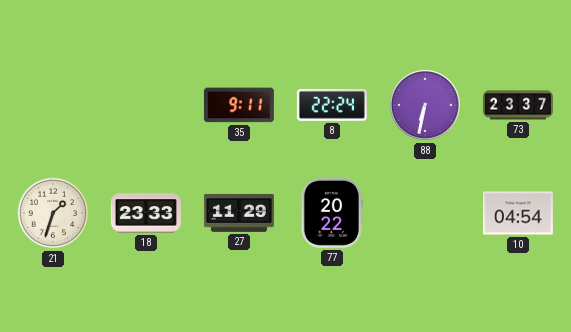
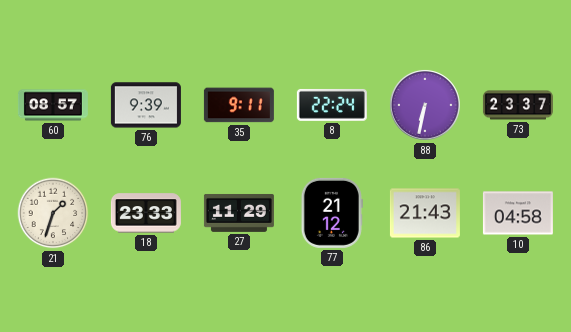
60: none -> 08:57 (53, 105)
76: none -> 9:39 (146, 105)
77: 20:22 -> 21:12 (332, 213)
86: none -> 21:43 (425, 213)
10: 04:54 -> 04:58 (518, 213)
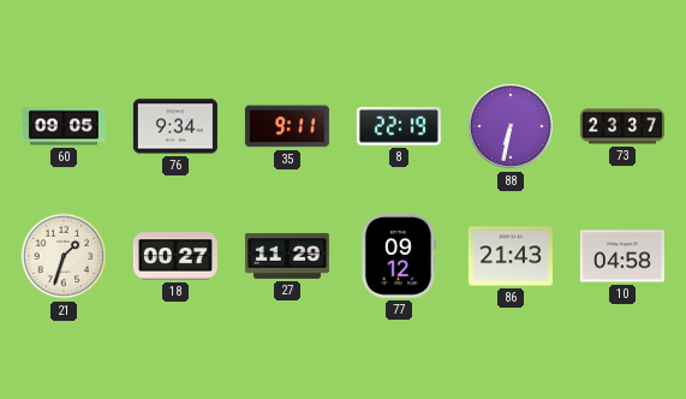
60: 08:57 -> 09:05 (64, 126)
76: 9:39 -> 9:34 (175, 126)
8: 22:24 -> 22:19 (399, 126)
18: 23:33 -> 00:27 (175, 256)
77: 21:12 -> 09:12 (399, 256)
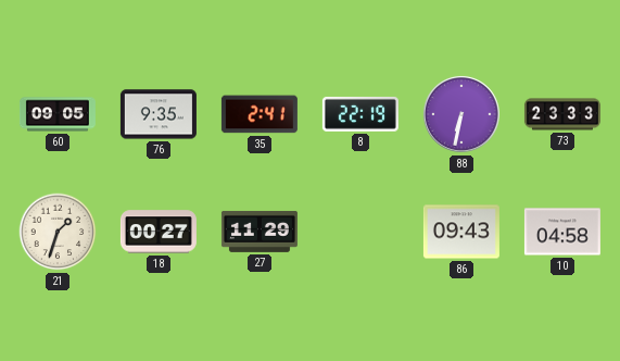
76: 9:34 -> 9:35 (159, 114)
35: 9:11 -> 2:41 (260, 114)
73: 23:37 -> 23:33 (562, 114)
77: 09:12 -> none (399, 256)
86: 21:43 -> 09:43 (461, 232)
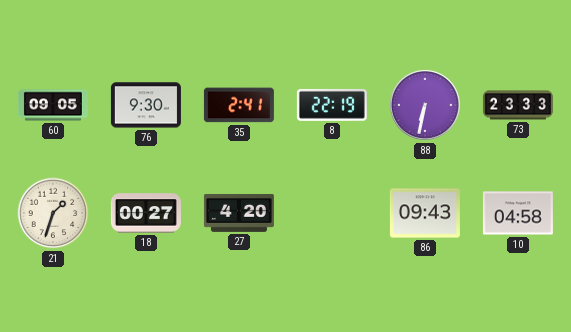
76: 9:35 -> 9:30 (146, 105)
27: 11:29 -> 4:20 (239, 213)
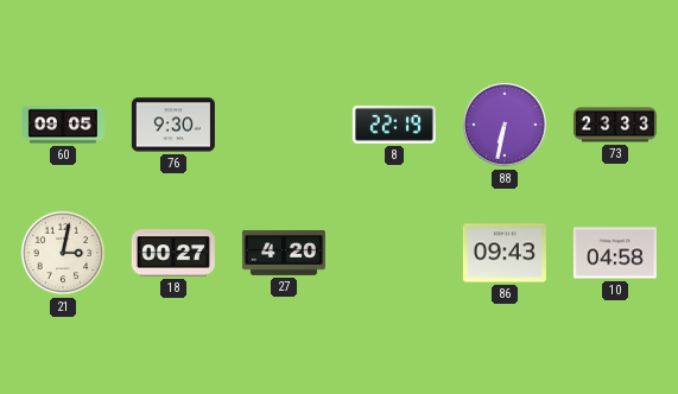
35: 2:41 -> none (239, 105)
21: 1:33 -> 3:02 (63, 253)
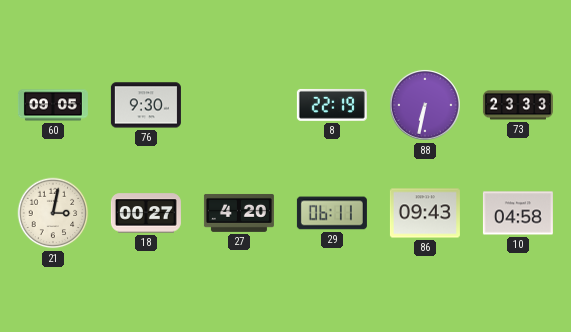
29: none -> 06:11 (332, 213)
